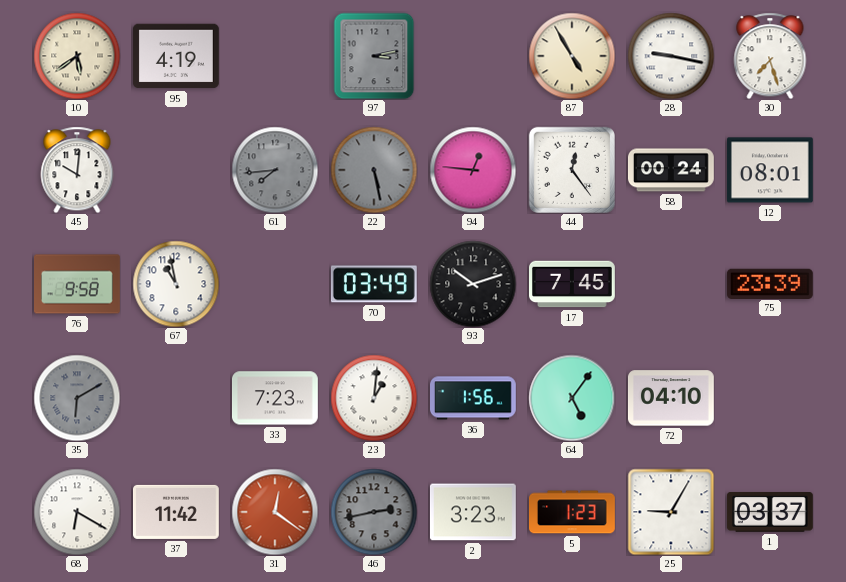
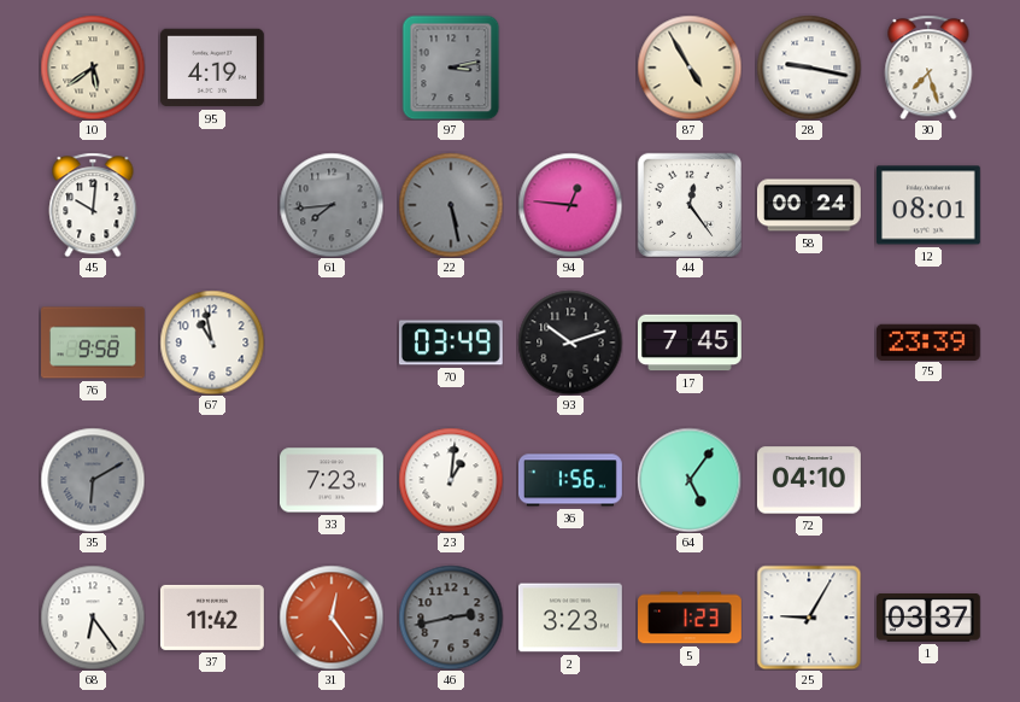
68: 6:20 -> 6:24 (93, 618)
31: 12:21 -> 12:24 (332, 618)
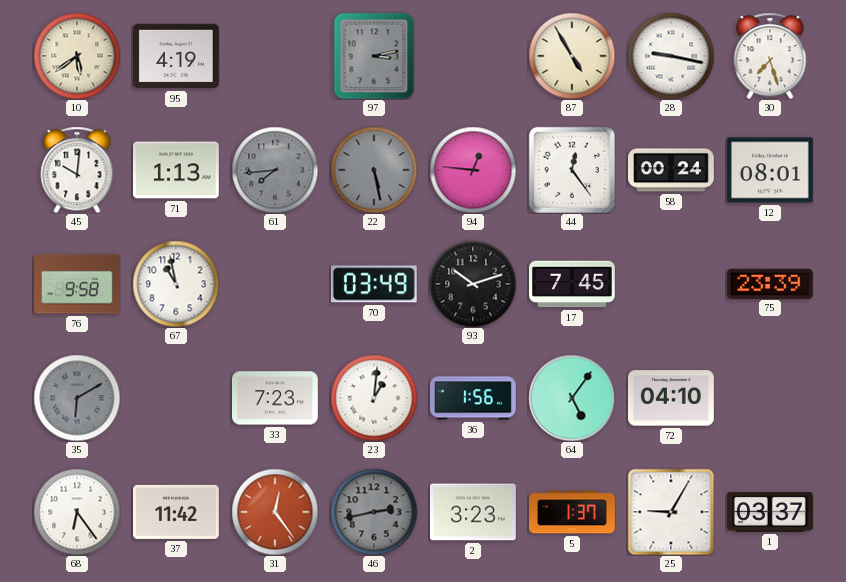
71: none -> 1:13 (176, 170)
5: 1:23 -> 1:37 (573, 512)
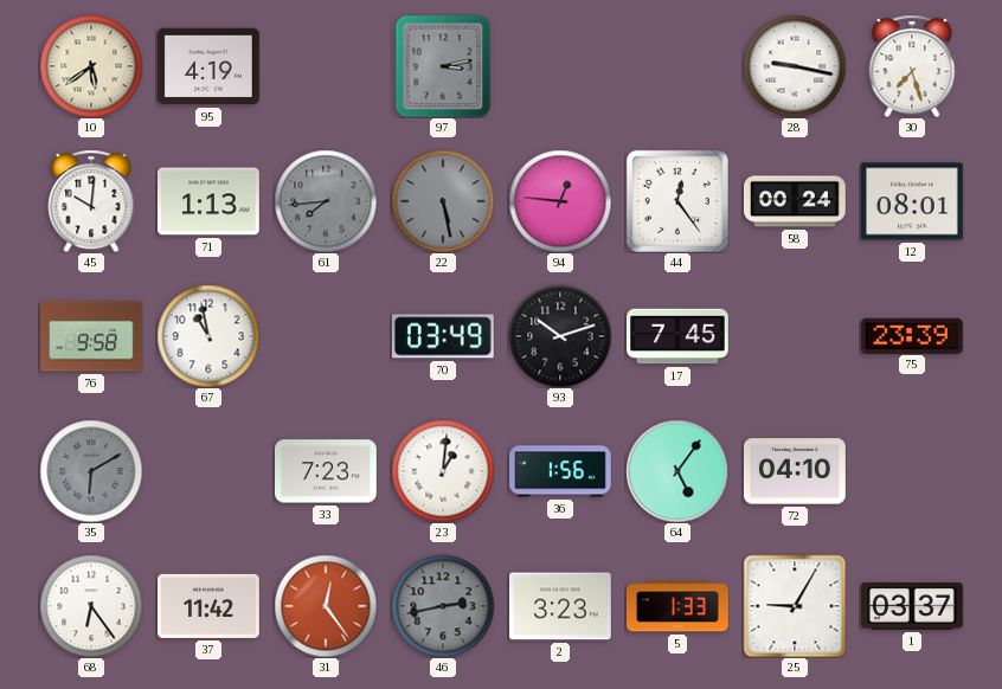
87: 4:55 -> none (572, 56)
5: 1:37 -> 1:33 (679, 606)
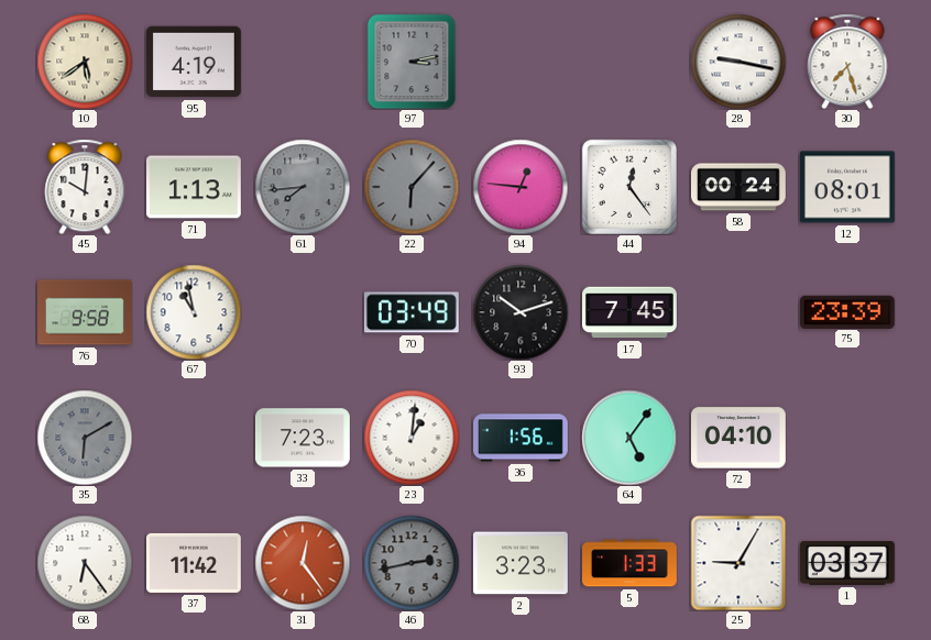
22: 5:28 -> 6:07 (412, 187)
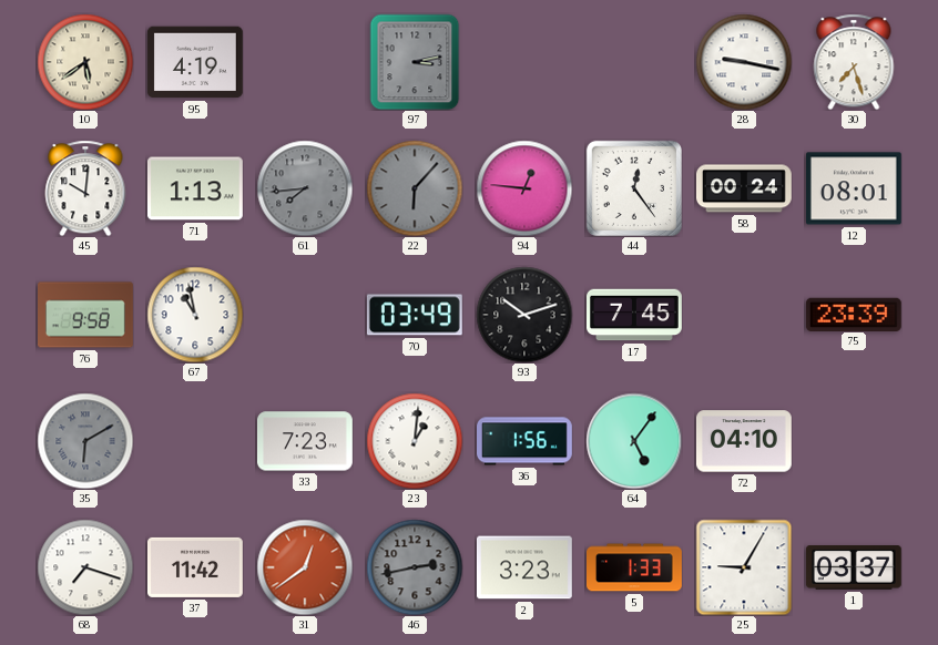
68: 6:24 -> 7:18 (85, 567)
31: 12:24 -> 12:39 (305, 567)
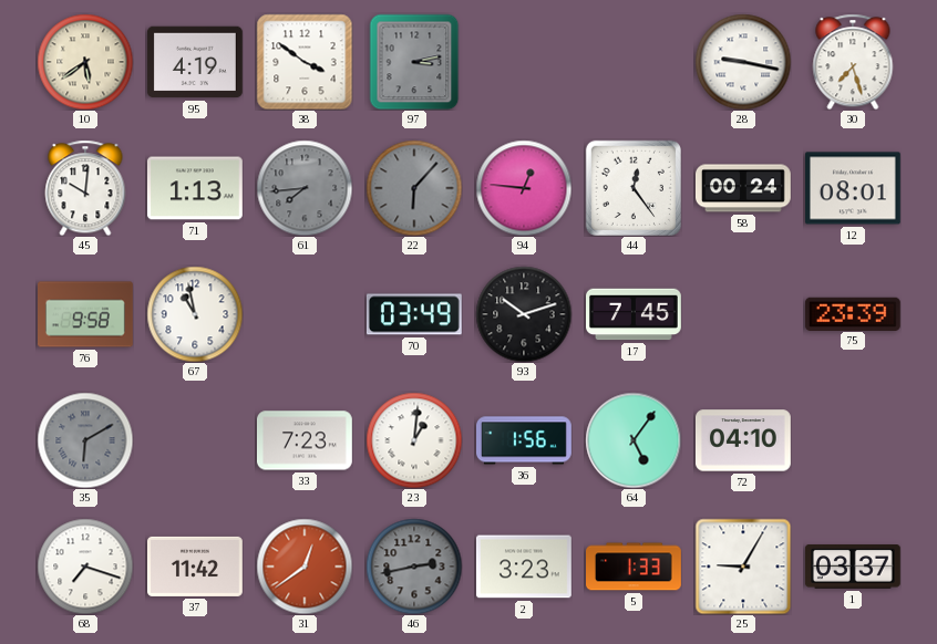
38: none -> 3:51 (305, 62)
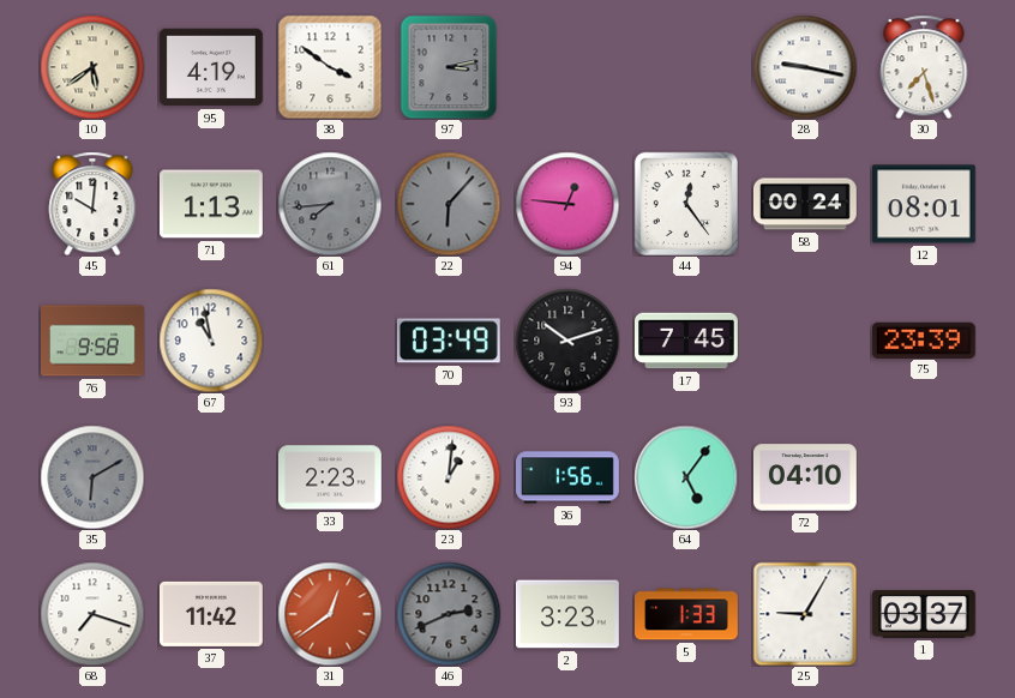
33: 7:23 -> 2:23 (330, 477)
46: 2:43 -> 2:41 (449, 614)
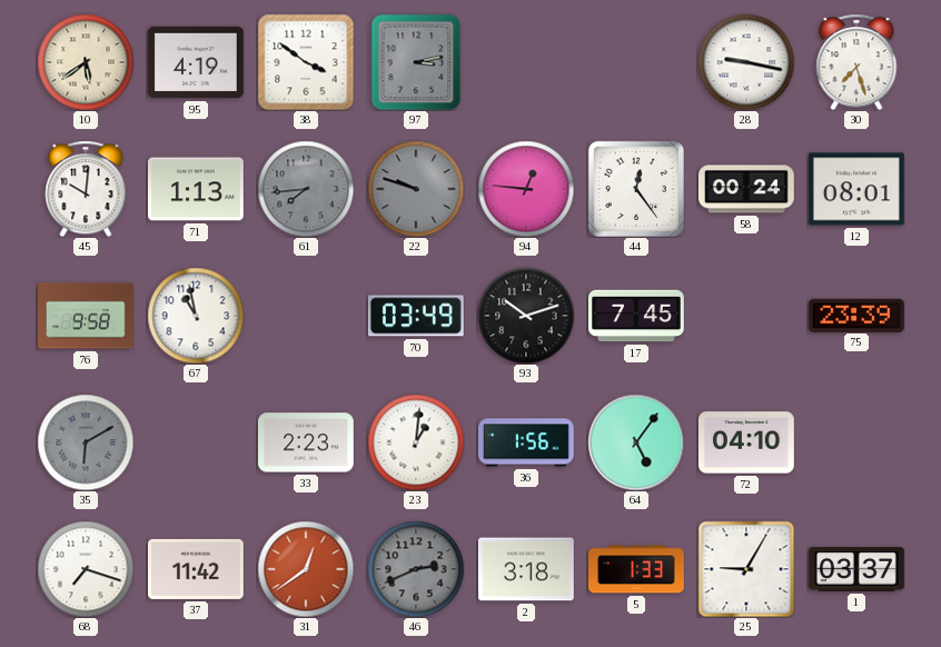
22: 6:07 -> 9:48 (416, 189)
2: 3:23 -> 3:18 (526, 569)
